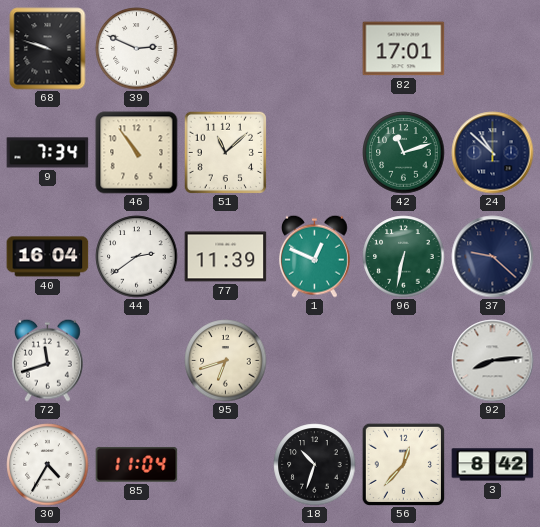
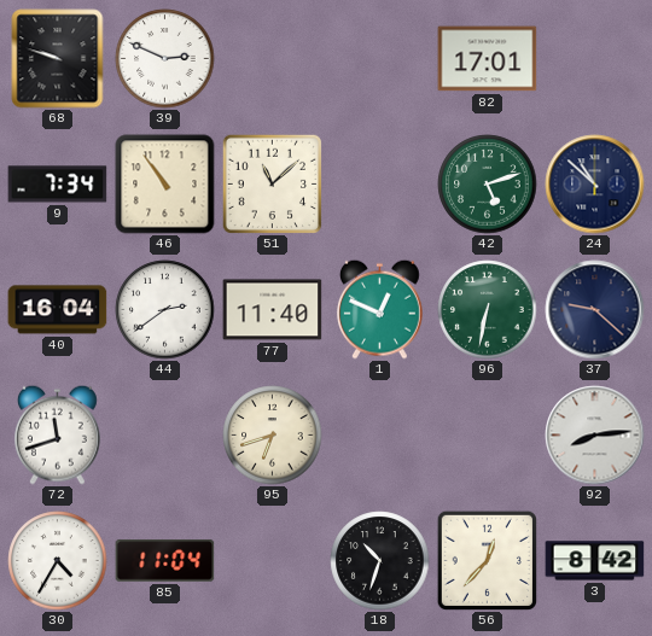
42: 11:12 -> 5:12 (488, 185)
77: 11:39 -> 11:40 (273, 310)
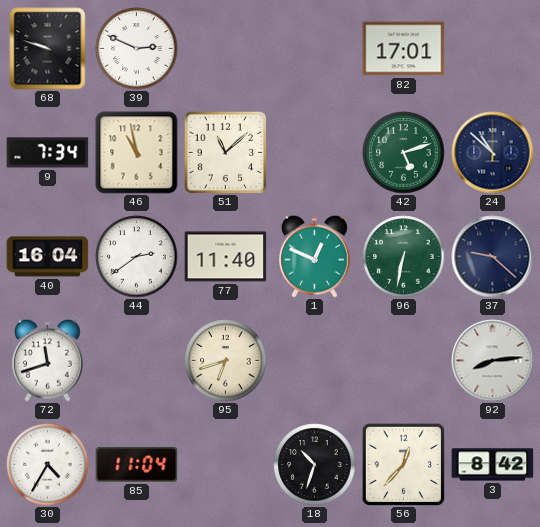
46: 10:54 -> 10:58 (137, 153)
